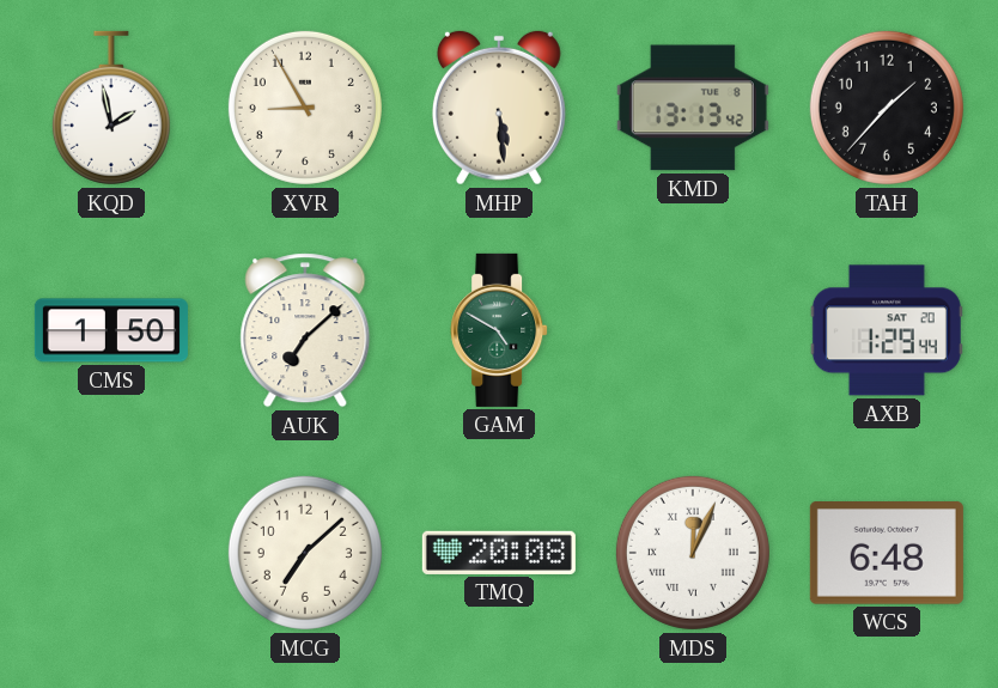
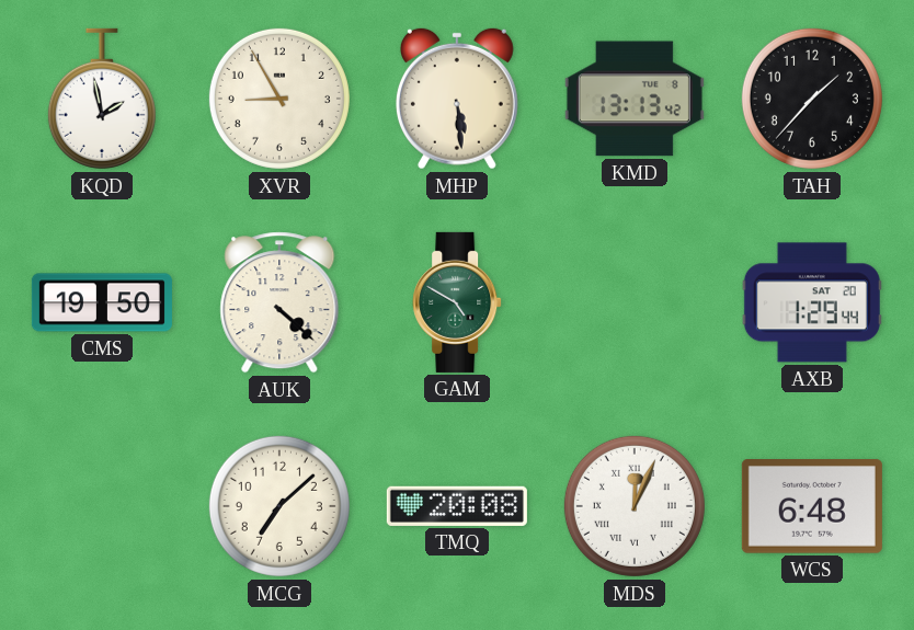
CMS: 1:50 -> 19:50 (102, 302)
AUK: 7:08 -> 4:22 (279, 302)
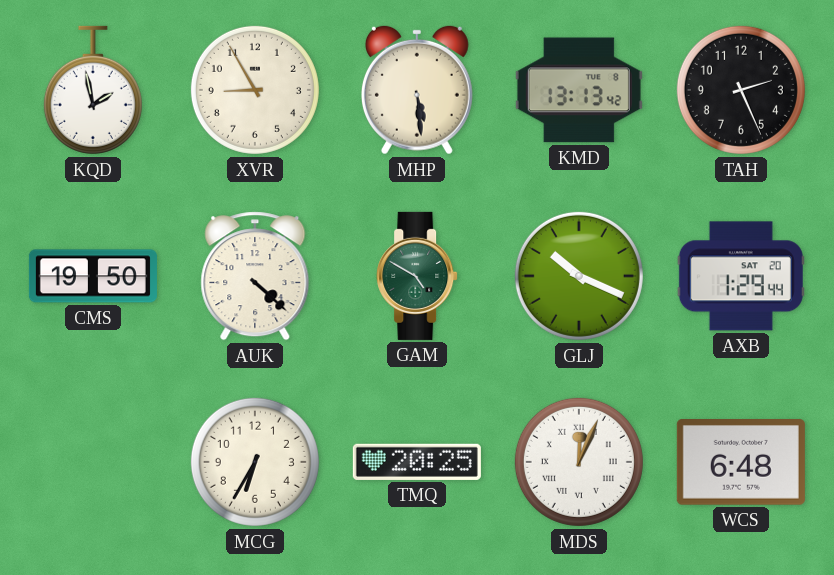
TAH: 1:37 -> 2:26 (741, 90)
GLJ: none -> 10:19 (579, 276)
MCG: 7:08 -> 6:35 (255, 462)
TMQ: 20:08 -> 20:25 (417, 462)
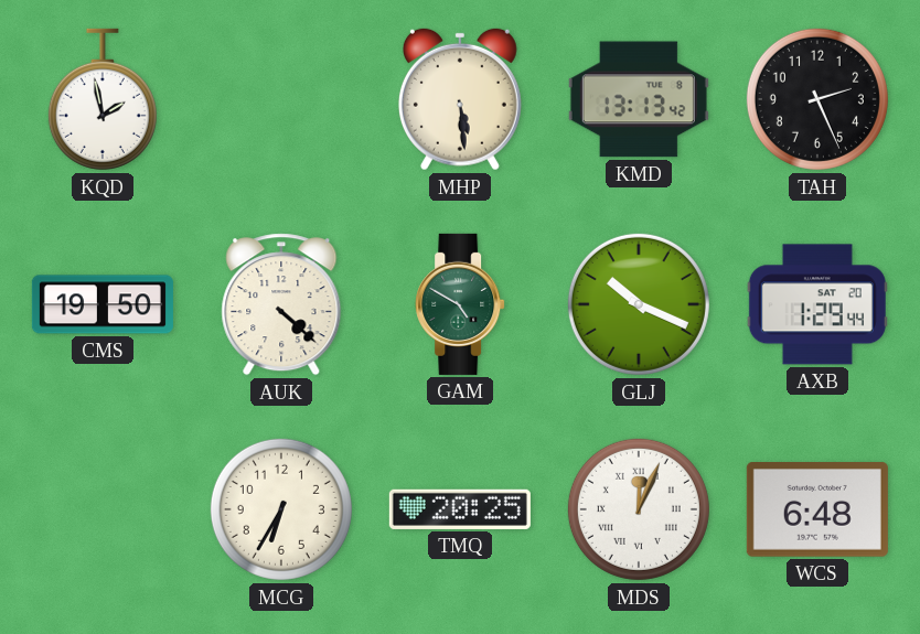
XVR: 8:55 -> none (255, 90)
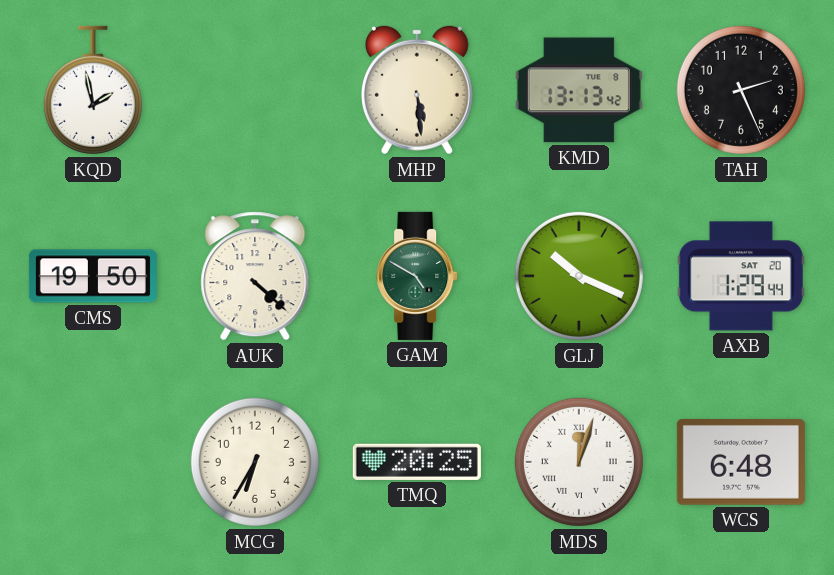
MDS: 12:04 -> 12:03 (579, 462)
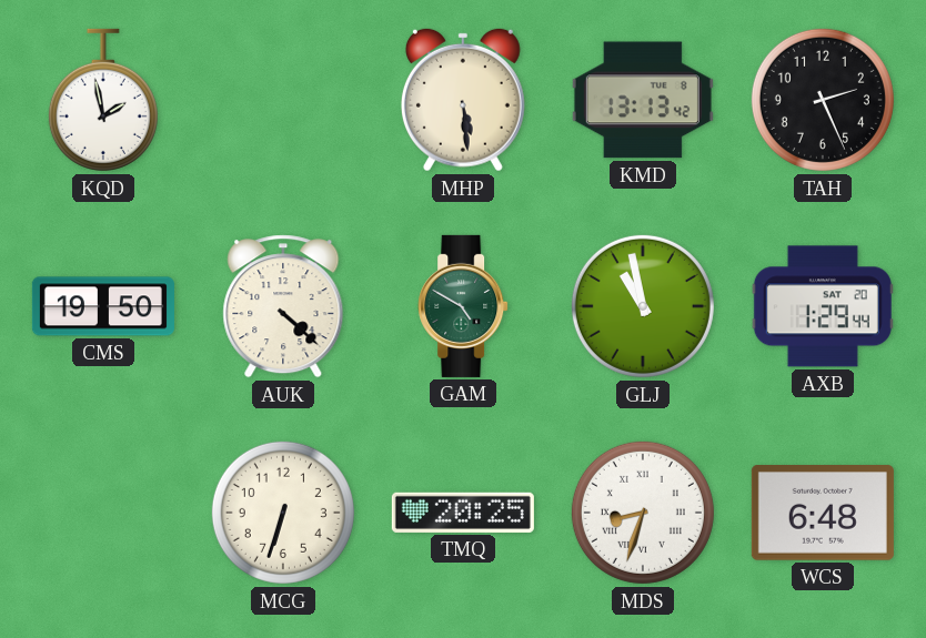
GLJ: 10:19 -> 10:58 (643, 306)
MCG: 6:35 -> 6:33 (283, 513)
MDS: 12:03 -> 8:33 (643, 513)
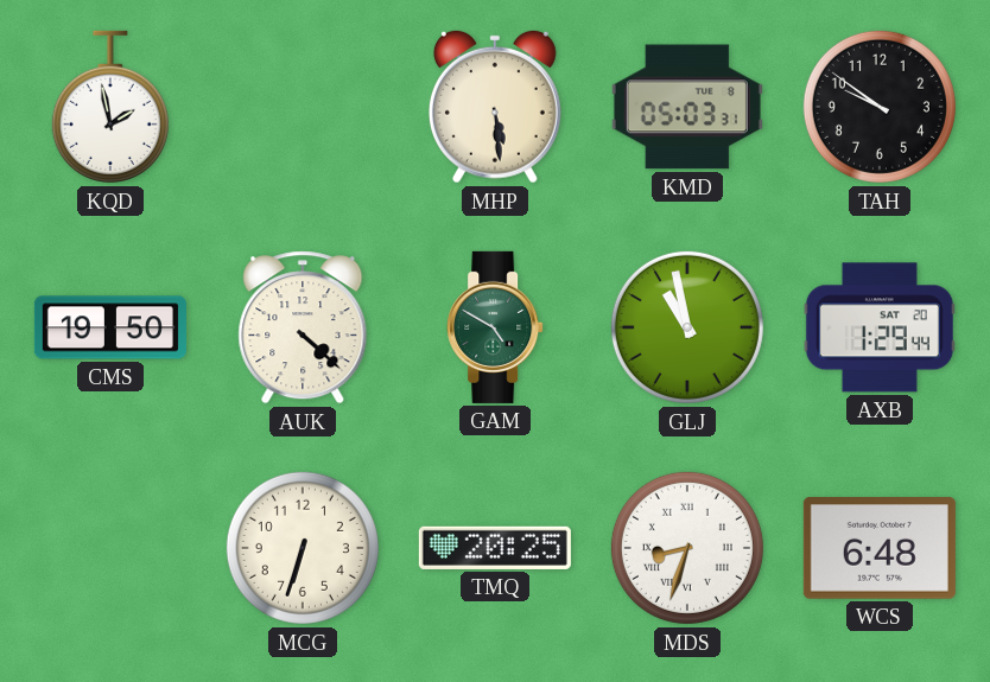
KMD: 13:13 -> 05:03 (687, 107)
TAH: 2:26 -> 9:51 (880, 107)
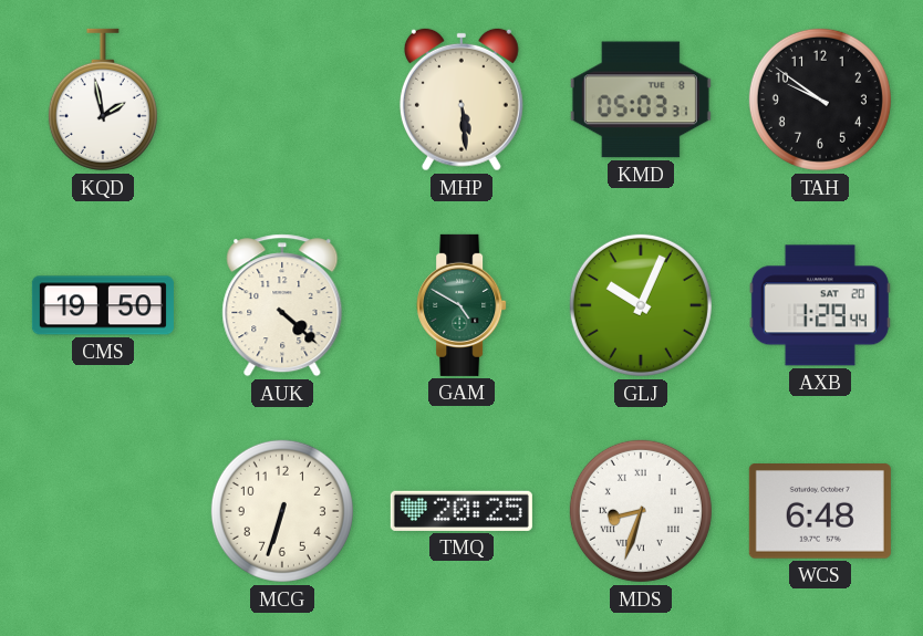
GLJ: 10:58 -> 10:04 (641, 305)
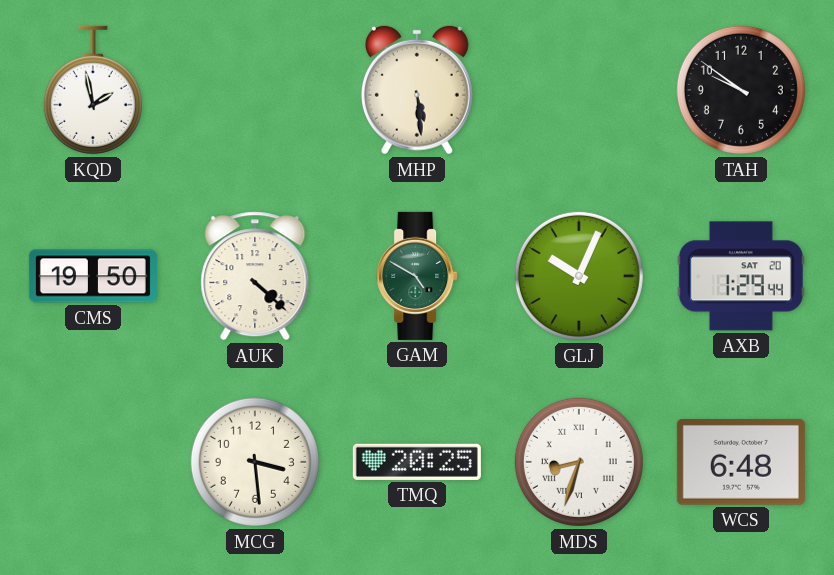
KMD: 05:03 -> none (641, 100)
MCG: 6:33 -> 3:29 (255, 462)
